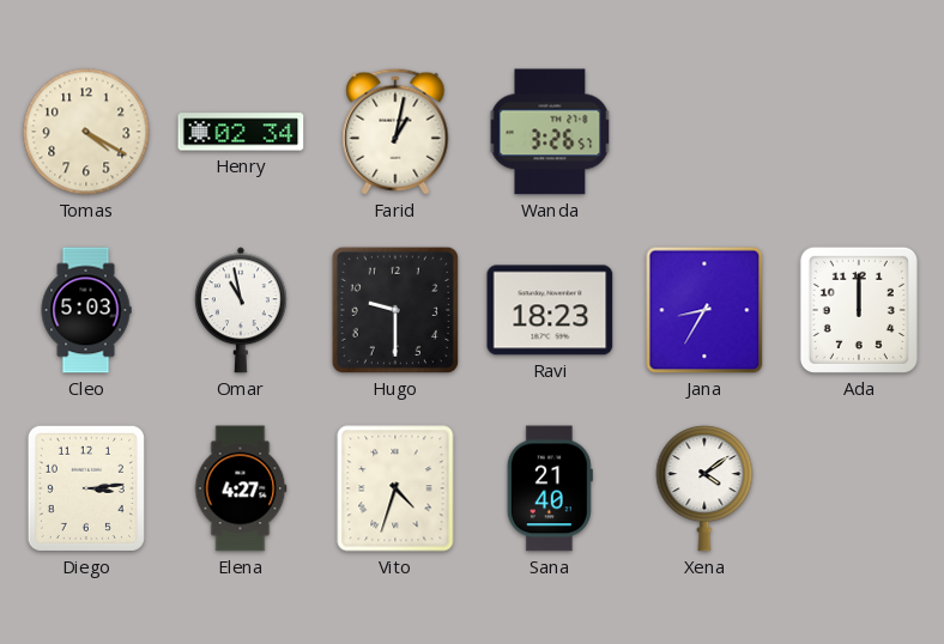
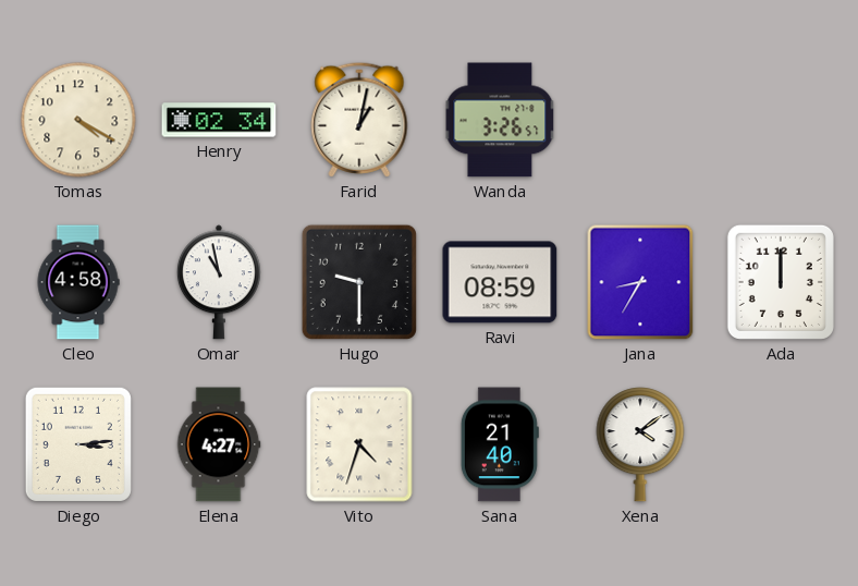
Cleo: 5:03 -> 4:58 (78, 282)
Ravi: 18:23 -> 08:59 (500, 282)
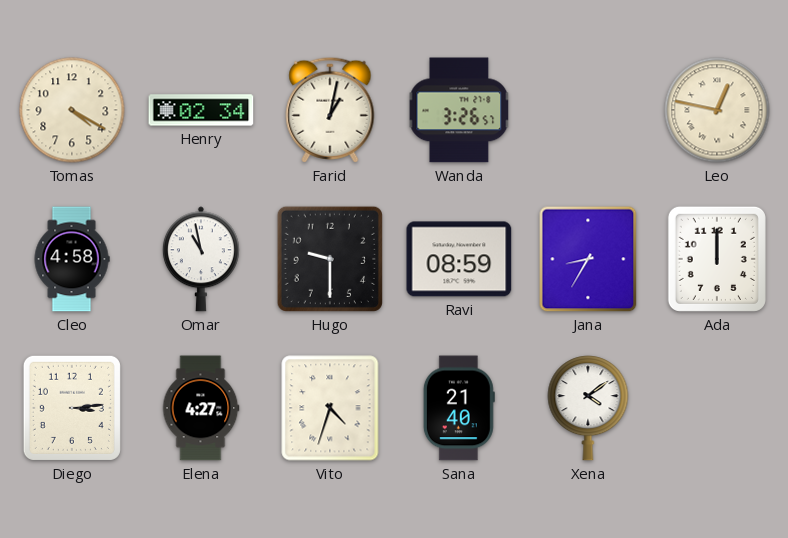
Leo: none -> 12:47 (717, 110)
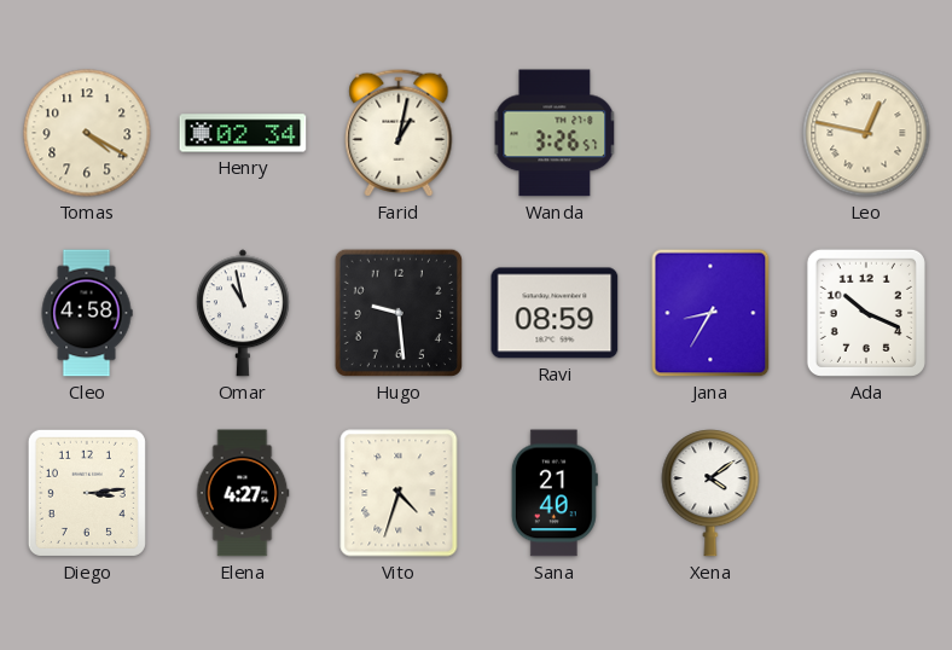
Hugo: 9:30 -> 9:29 (399, 313)
Ada: 12:00 -> 10:19 (866, 313)
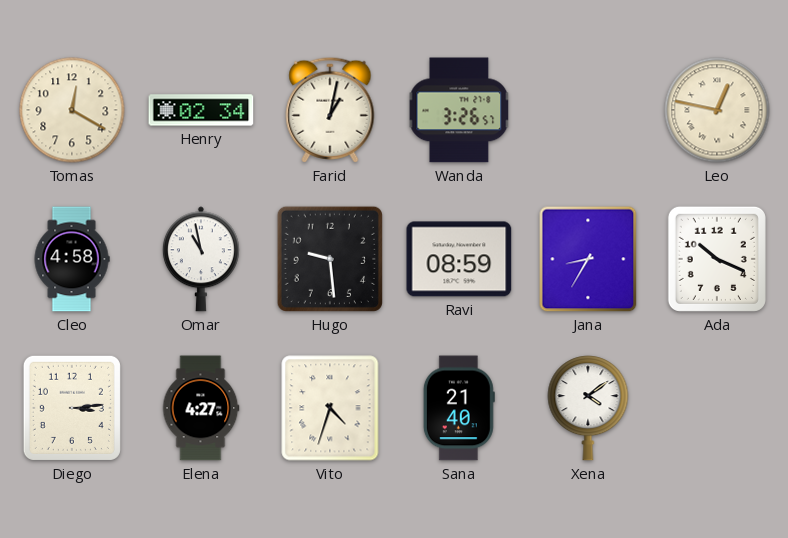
Tomas: 4:20 -> 12:20 (72, 110)
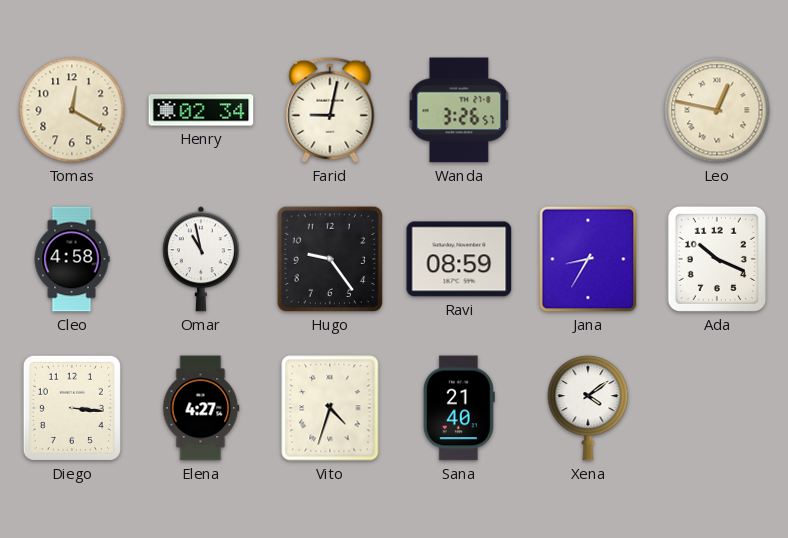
Farid: 1:02 -> 9:02 (330, 110)
Hugo: 9:29 -> 9:24 (330, 259)
Diego: 3:14 -> 3:16 (72, 408)
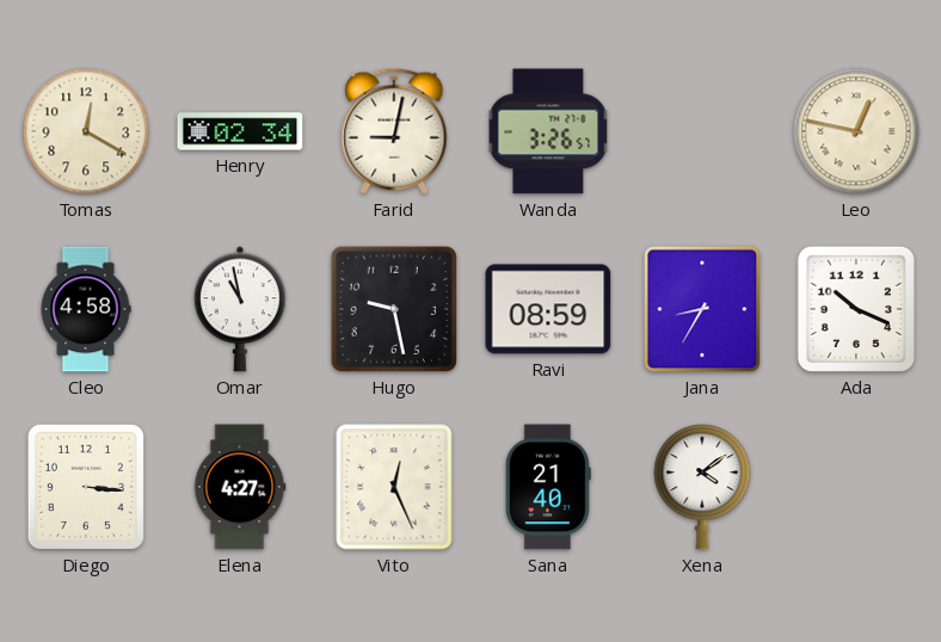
Hugo: 9:24 -> 9:28 (394, 309)
Vito: 4:33 -> 12:26 (394, 487)
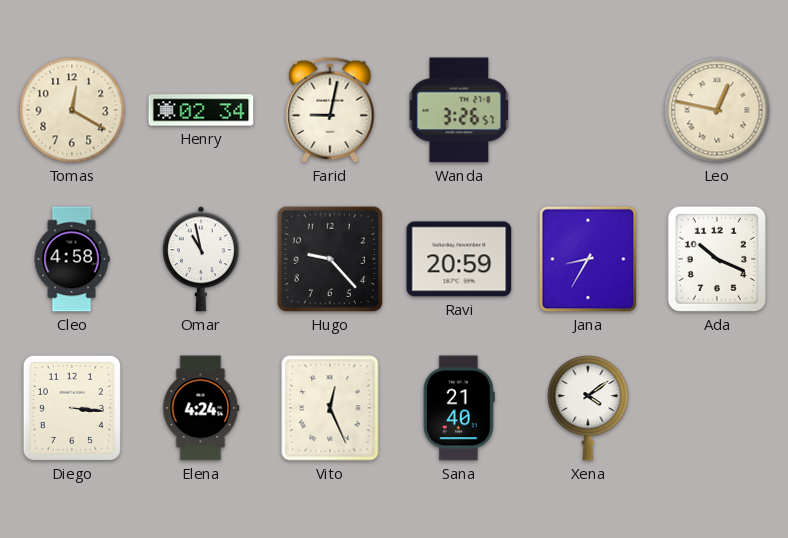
Hugo: 9:28 -> 9:23 (330, 259)
Ravi: 08:59 -> 20:59 (459, 259)
Elena: 4:27 -> 4:24 (201, 408)
